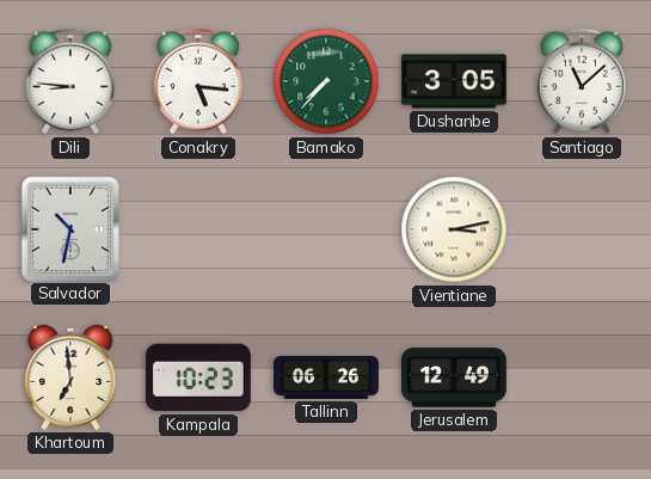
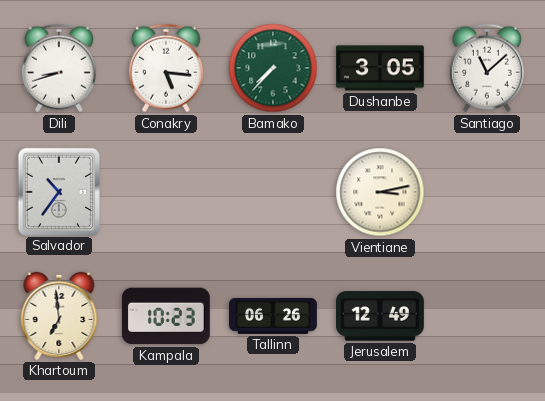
Dili: 8:46 -> 8:42 (59, 68)
Salvador: 10:32 -> 10:36 (58, 191)
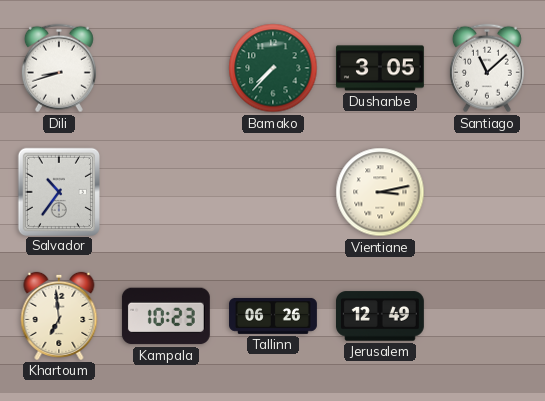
Conakry: 5:16 -> none (166, 68)
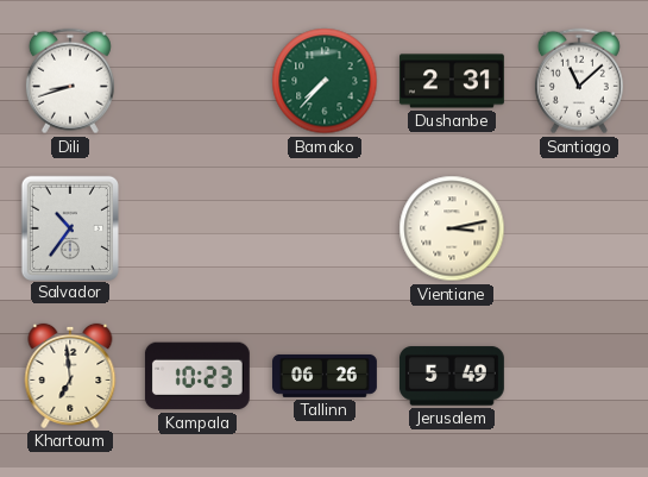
Dushanbe: 3:05 -> 2:31 (452, 81)
Jerusalem: 12:49 -> 5:49 (452, 376)
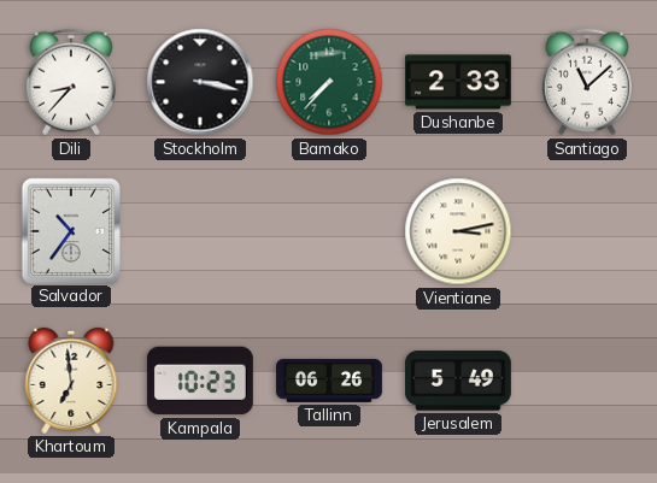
Dili: 8:42 -> 8:37 (71, 82)
Stockholm: none -> 3:17 (200, 82)
Dushanbe: 2:31 -> 2:33 (458, 82)
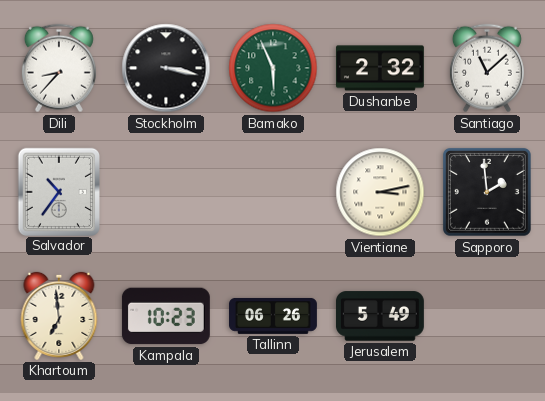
Bamako: 7:37 -> 5:56 (273, 68)
Dushanbe: 2:33 -> 2:32 (380, 68)
Sapporo: none -> 1:59 (487, 192)
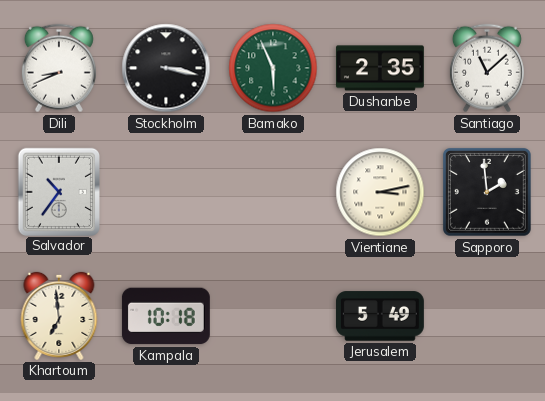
Dili: 8:37 -> 8:41 (59, 68)
Dushanbe: 2:32 -> 2:35 (380, 68)
Kampala: 10:23 -> 10:18 (166, 316)
Tallinn: 06:26 -> none (274, 316)
